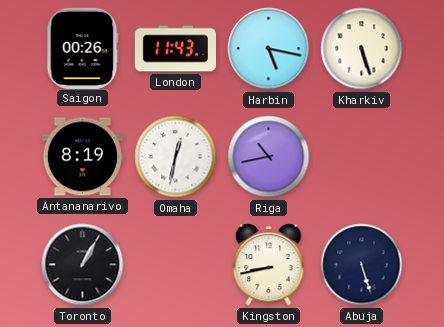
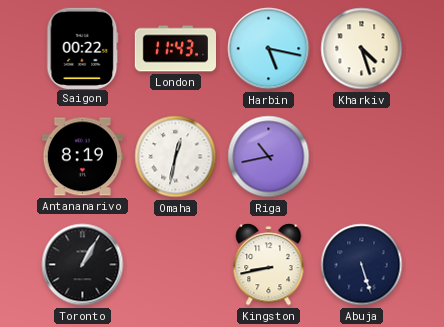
Saigon: 00:26 -> 00:22 (83, 48)
Kharkiv: 5:27 -> 4:27 (362, 49)
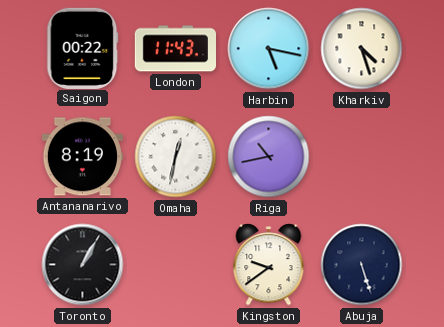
Kingston: 8:43 -> 9:39 (269, 265)
